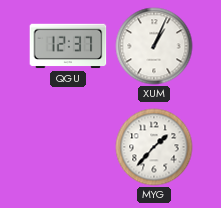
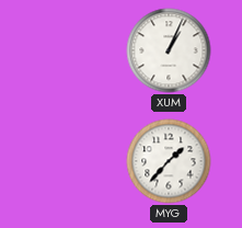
QGU: 12:37 -> none (68, 46)
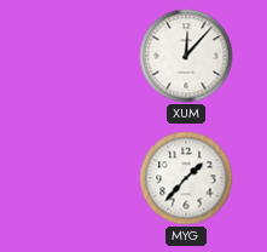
XUM: 1:04 -> 12:07 (186, 56)
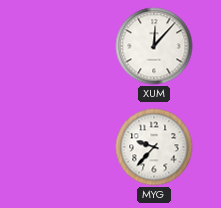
MYG: 1:37 -> 9:37 (154, 147)
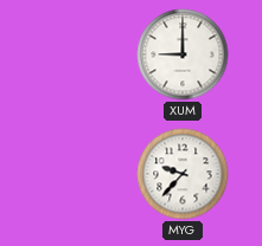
XUM: 12:07 -> 9:00 (183, 54)
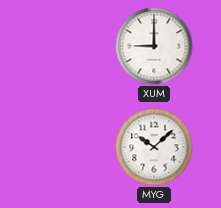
MYG: 9:37 -> 10:08 (154, 147)
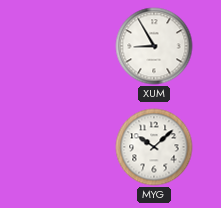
XUM: 9:00 -> 8:55 (154, 46)
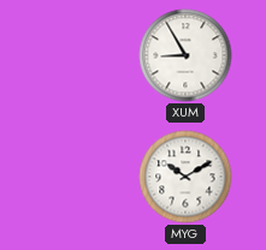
MYG: 10:08 -> 10:10 (185, 177)
